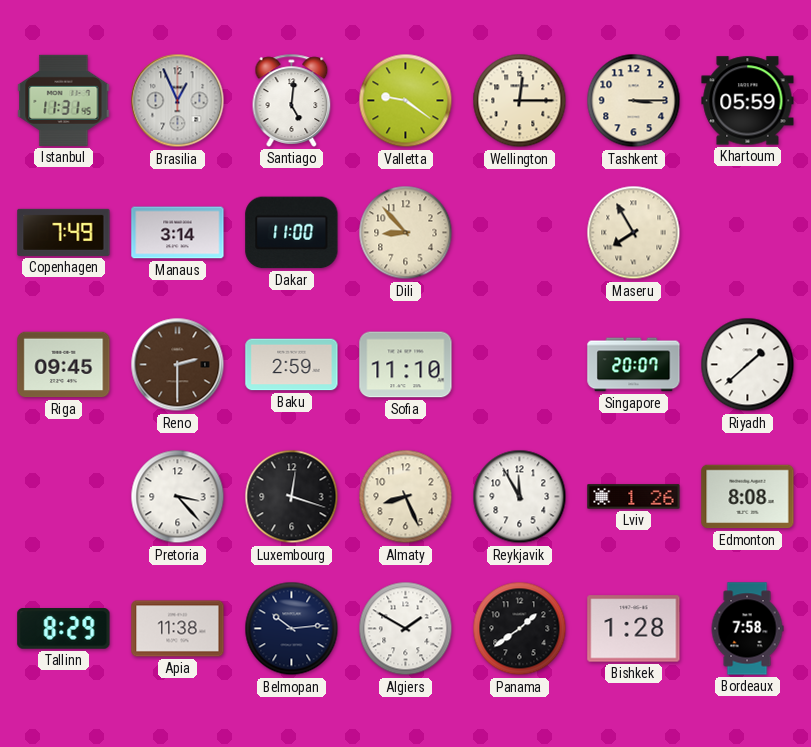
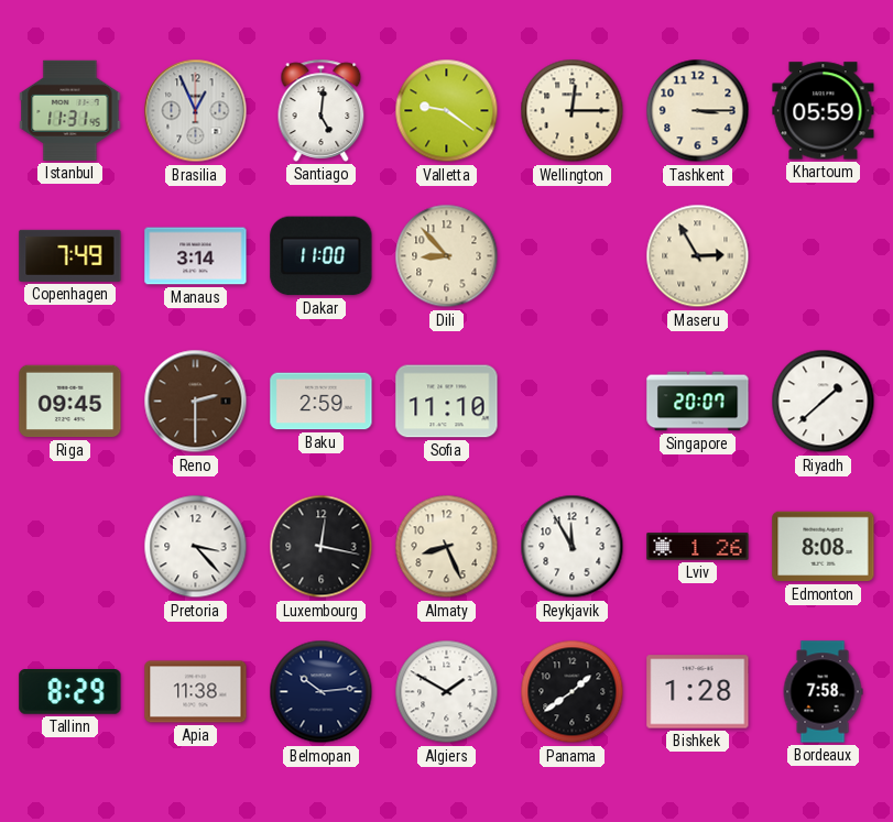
Maseru: 7:55 -> 2:55 (698, 256)
Luxembourg: 12:18 -> 12:17 (322, 547)
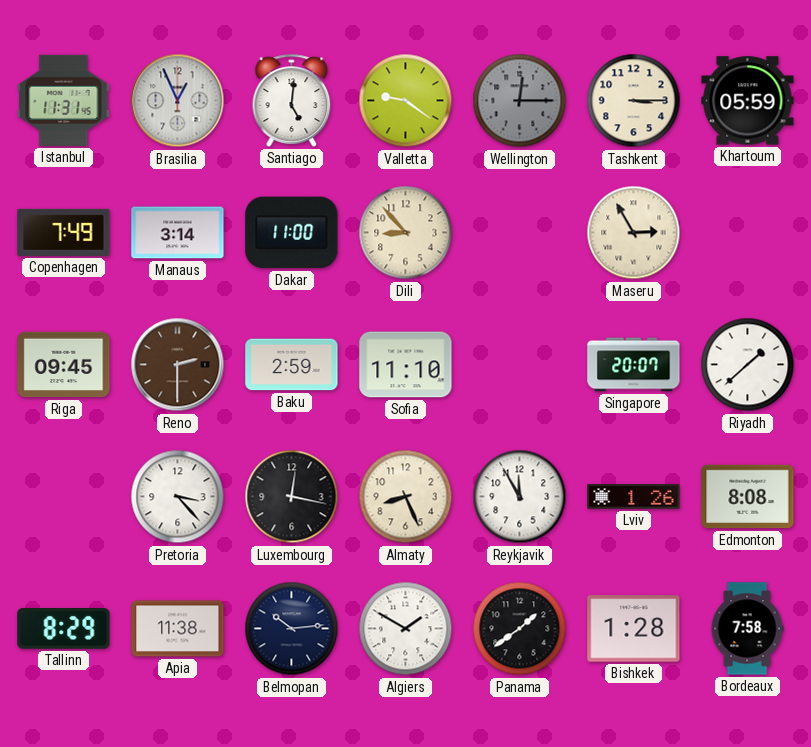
Wellington dial: cream -> grey (520, 101)
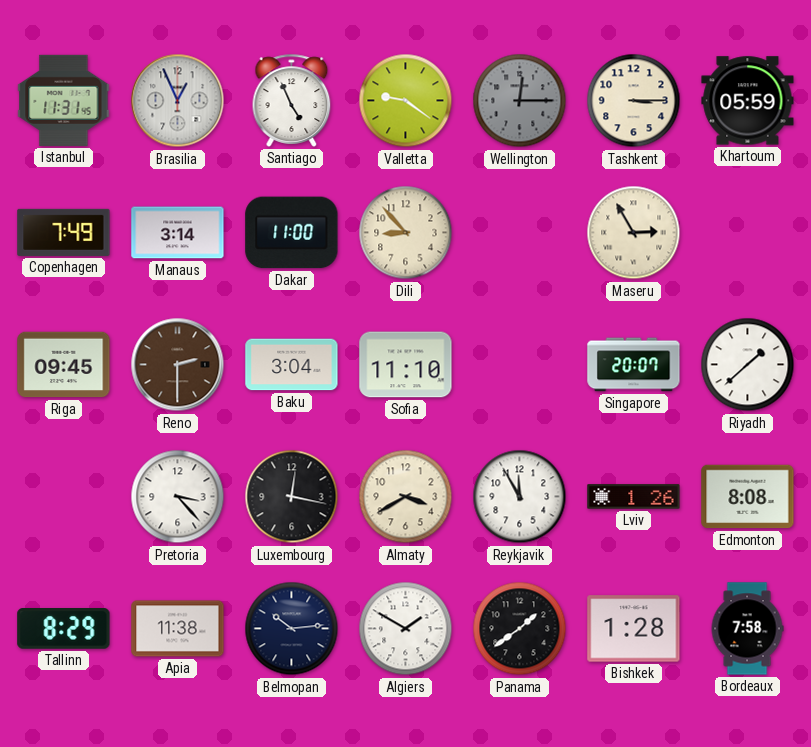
Santiago: 5:01 -> 4:56 (292, 100)
Baku: 2:59 -> 3:04 (292, 365)
Almaty: 8:26 -> 3:40 (406, 497)
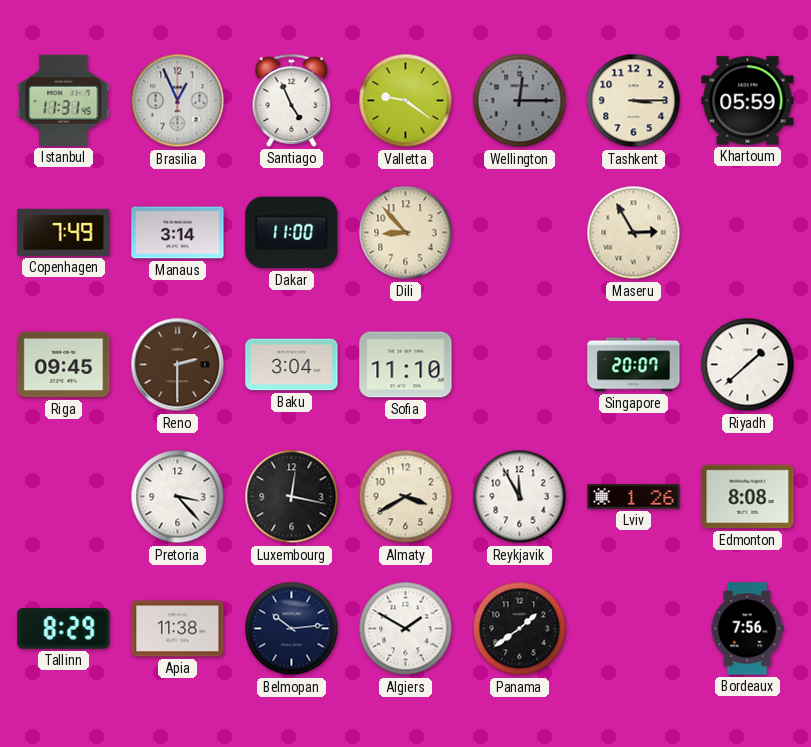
Bishkek: 1:28 -> none (634, 629)
Bordeaux: 7:58 -> 7:56 (747, 629)
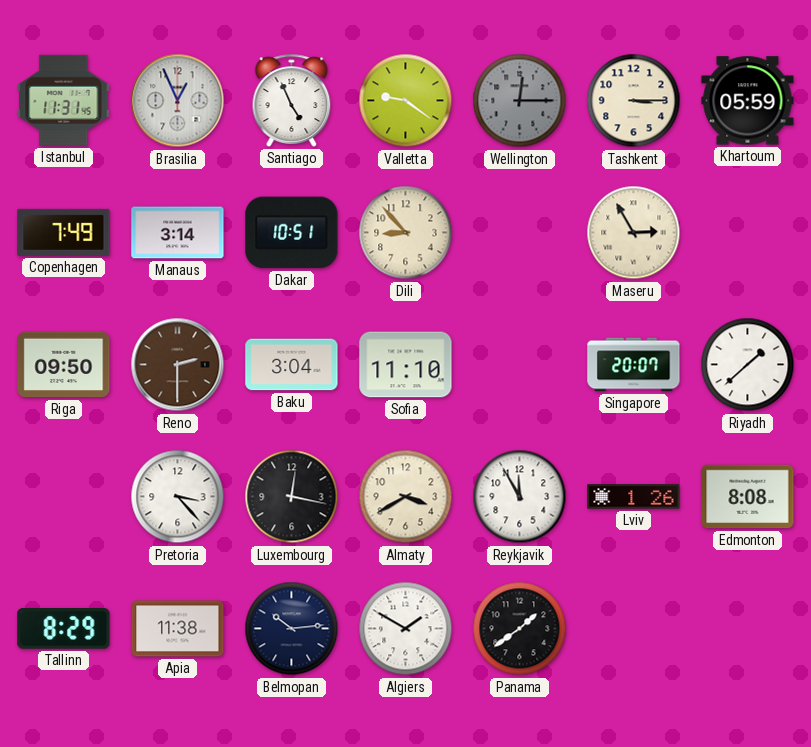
Dakar: 11:00 -> 10:51 (292, 233)
Riga: 09:45 -> 09:50 (64, 365)
Bordeaux: 7:56 -> none (747, 629)
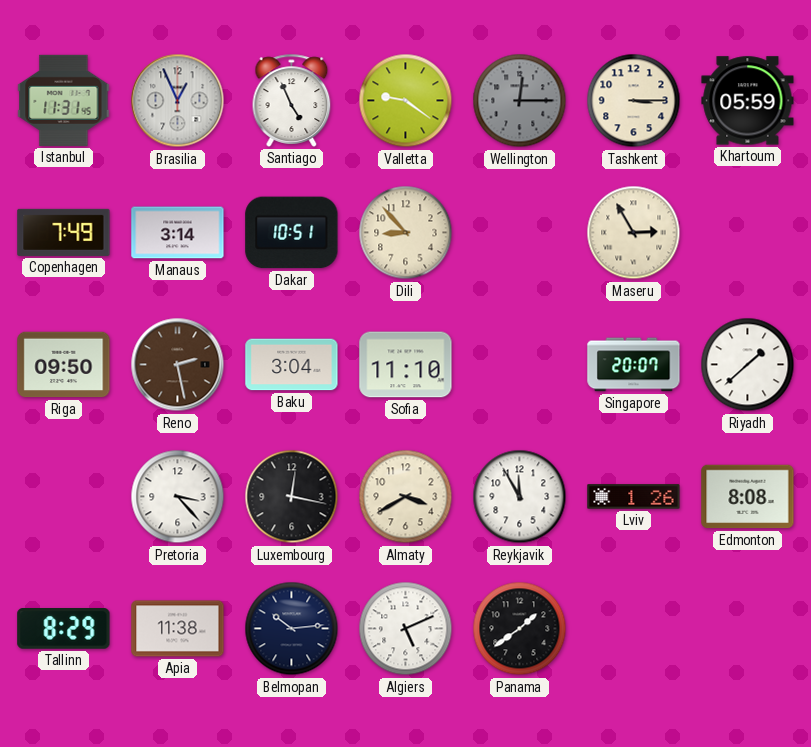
Reno: 2:30 -> 2:28 (178, 365)
Algiers: 1:50 -> 5:11 (406, 629)
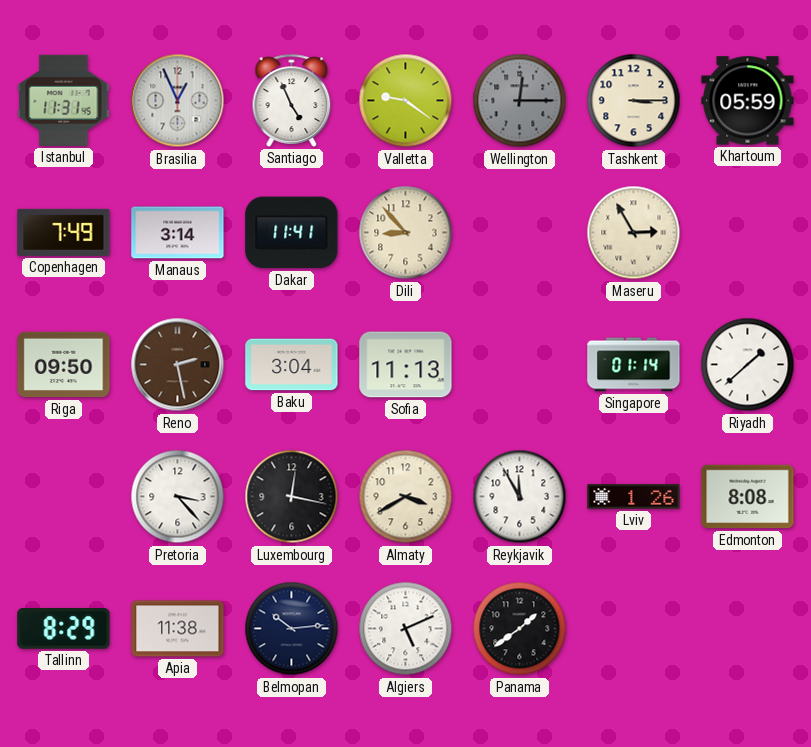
Dakar: 10:51 -> 11:41 (292, 233)
Sofia: 11:10 -> 11:13 (406, 365)
Singapore: 20:07 -> 01:14 (634, 365)
